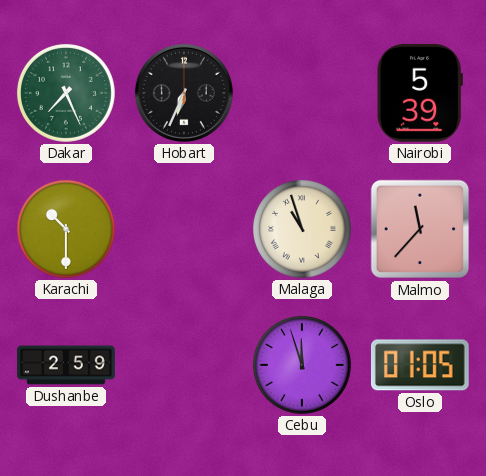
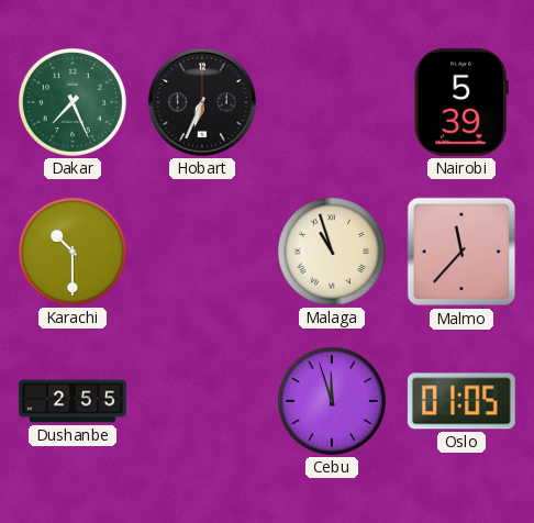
Dushanbe: 2:59 -> 2:55 (73, 401)
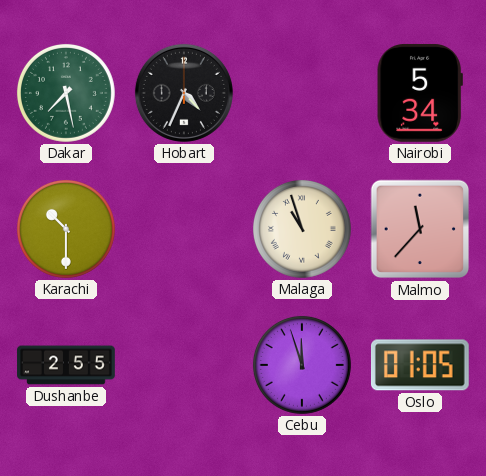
Dakar: 7:26 -> 7:28 (66, 93)
Hobart: 6:34 -> 4:34 (184, 93)
Nairobi: 5:39 -> 5:34 (420, 93)
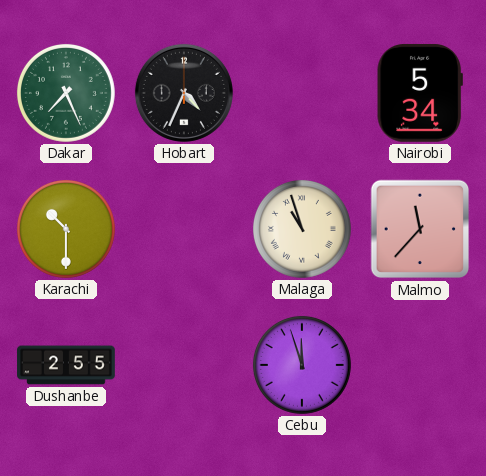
Dakar: 7:28 -> 7:26 (66, 93)
Oslo: 01:05 -> none (420, 365)
